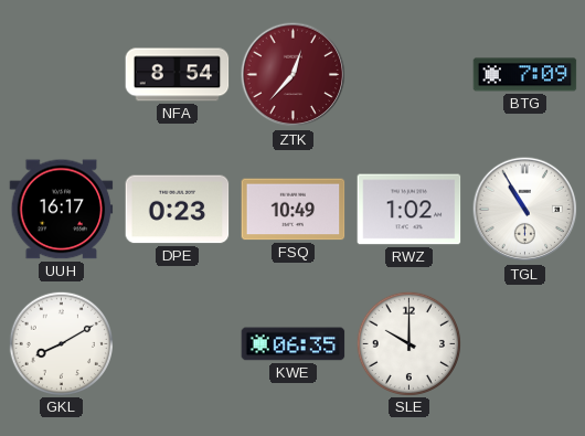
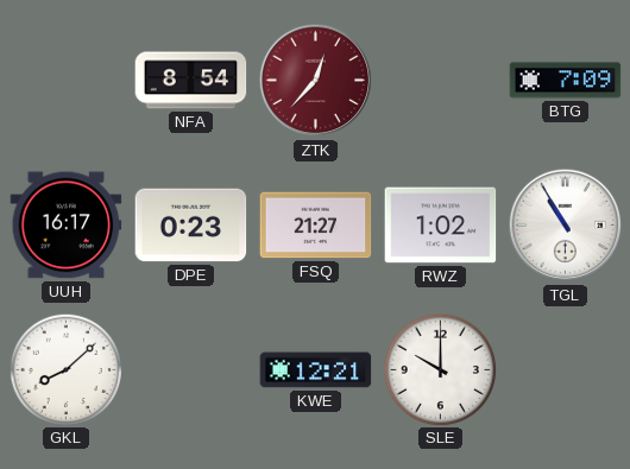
FSQ: 10:49 -> 21:27 (316, 226)
GKL: 8:10 -> 8:08 (65, 369)
KWE: 06:35 -> 12:21 (316, 370)
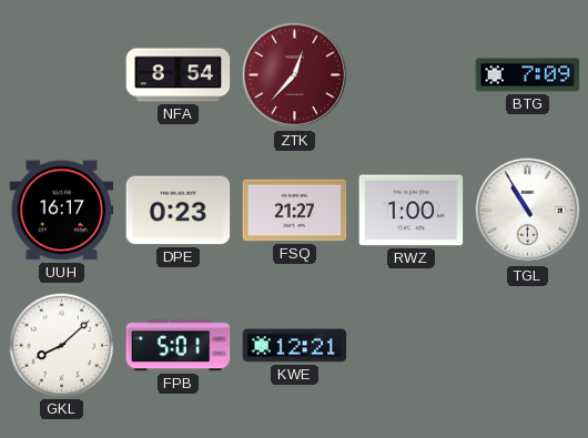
RWZ: 1:02 -> 1:00 (412, 211)
FPB: none -> 5:01 (179, 346)
SLE: 10:00 -> none (440, 369)
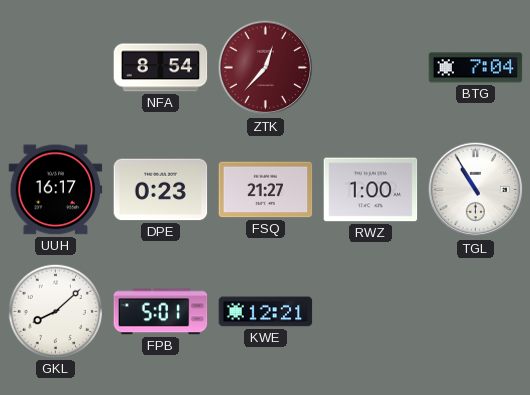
BTG: 7:09 -> 7:04 (476, 68)
